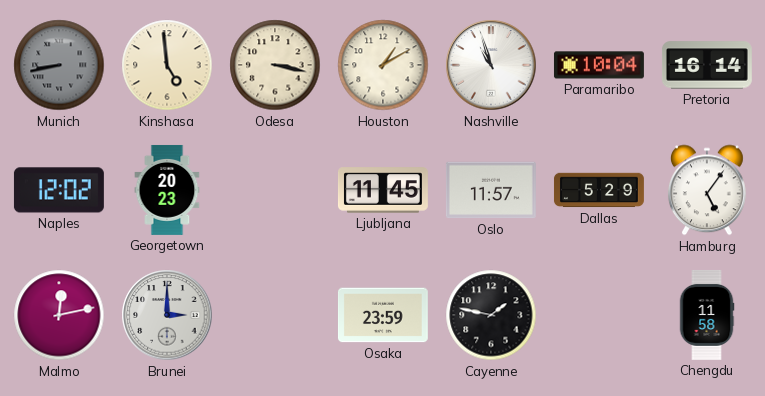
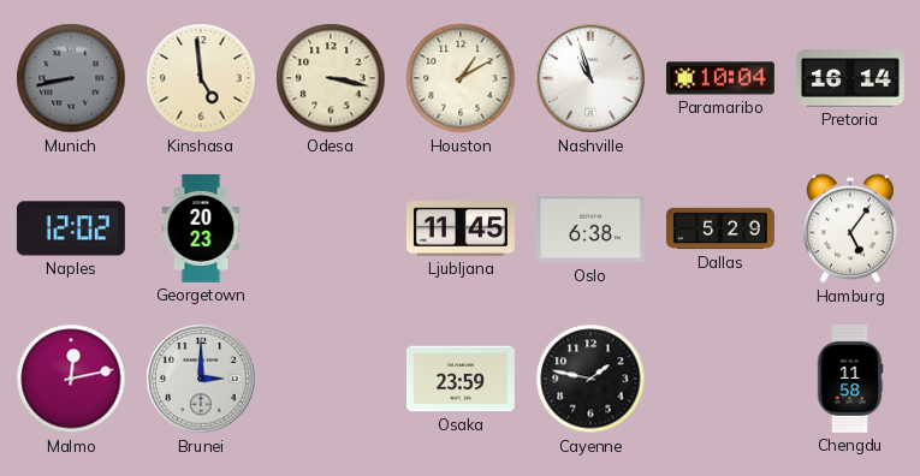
Oslo: 11:57 -> 6:38 (590, 228)
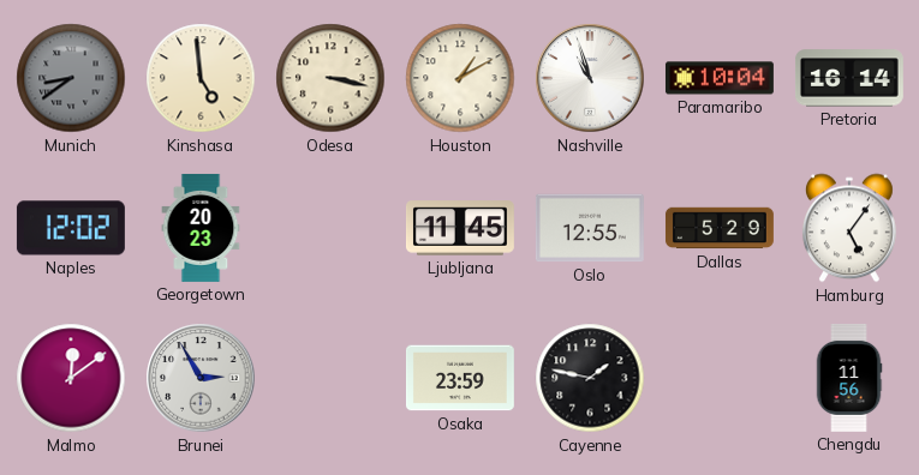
Munich: 8:43 -> 8:39 (71, 78)
Oslo: 6:38 -> 12:55 (590, 228)
Malmo: 12:13 -> 12:09 (71, 378)
Brunei: 3:00 -> 2:55 (201, 378)
Chengdu: 11:58 -> 11:56 (849, 378)
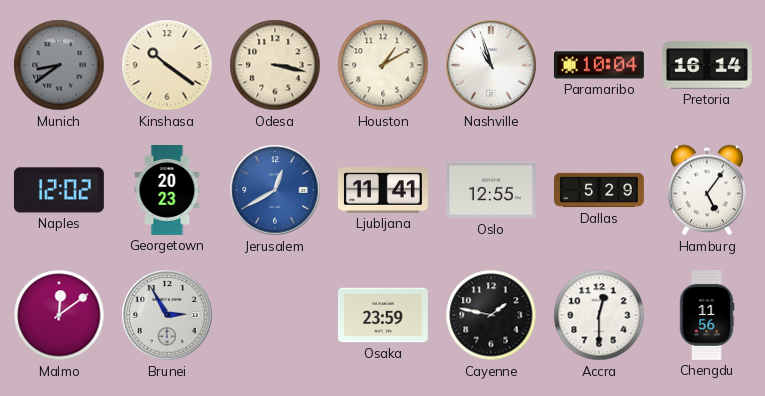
Kinshasa: 4:59 -> 10:21 (167, 65)
Jerusalem: none -> 12:40 (275, 190)
Ljubljana: 11:45 -> 11:41 (383, 190)
Accra: none -> 12:30 (599, 315)
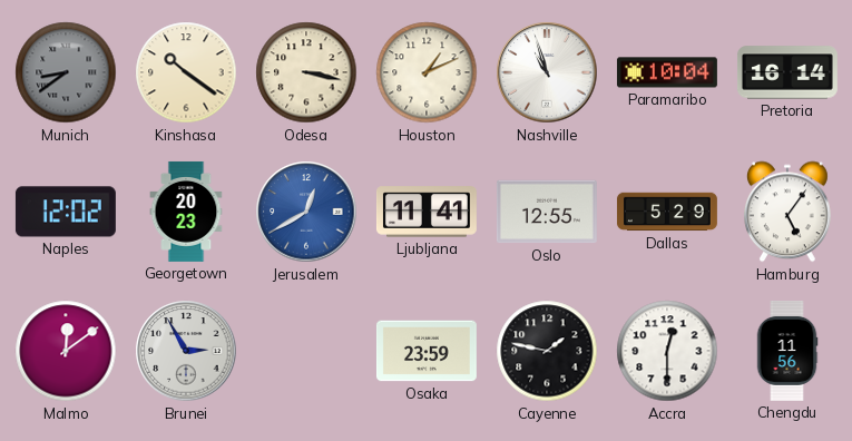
Houston: 1:10 -> 1:11 (427, 72)
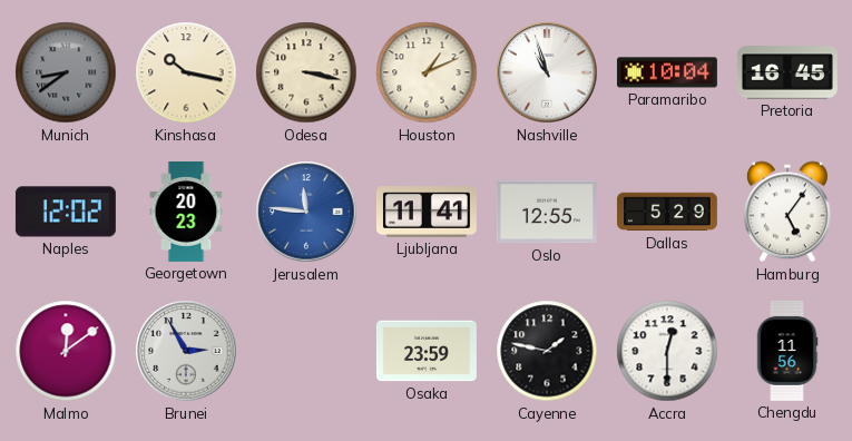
Kinshasa: 10:21 -> 10:17 (186, 72)
Pretoria: 16:14 -> 16:45 (787, 72)
Jerusalem: 12:40 -> 11:46 (306, 212)
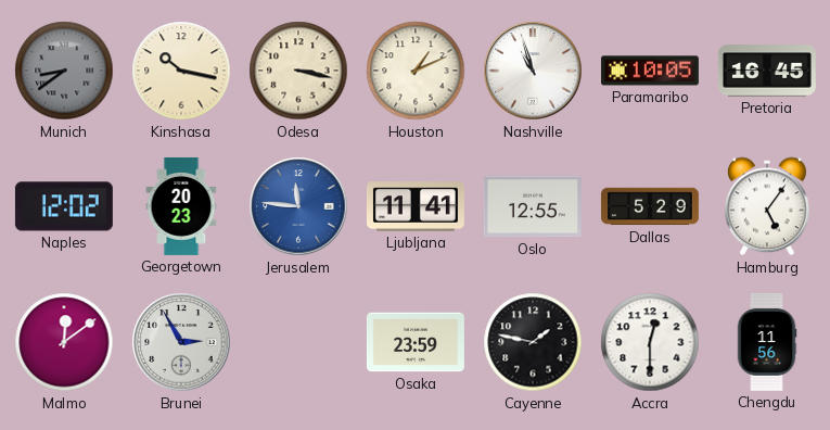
Paramaribo: 10:04 -> 10:05 (650, 71)
